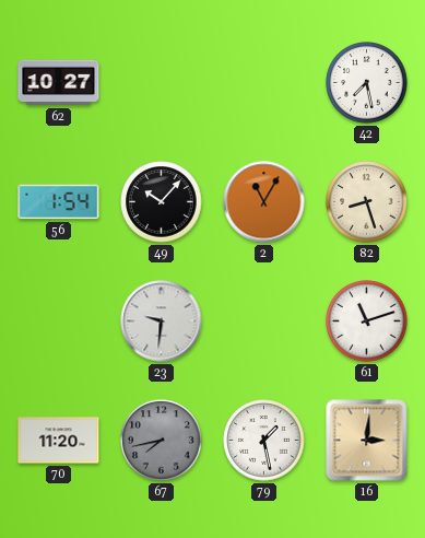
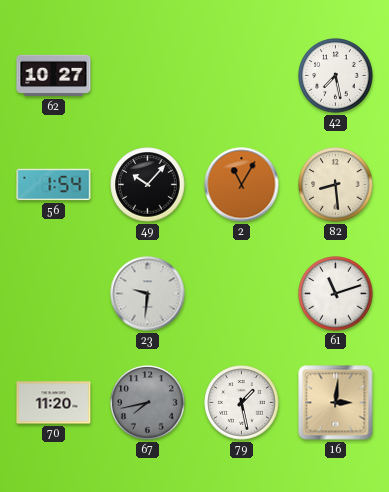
82: 8:27 -> 8:29 (336, 185)
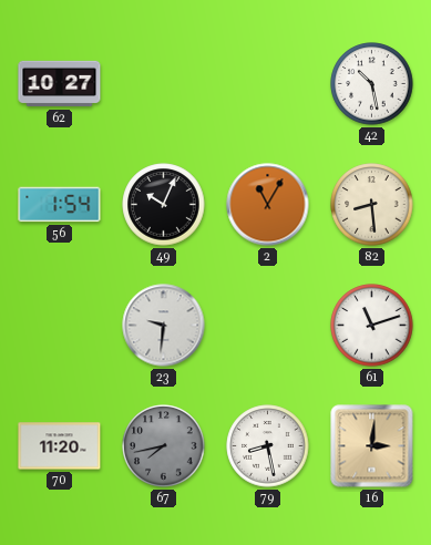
42: 7:28 -> 10:28 (372, 84)
49: 10:07 -> 10:04 (164, 205)
79: 1:28 -> 8:28 (268, 446)
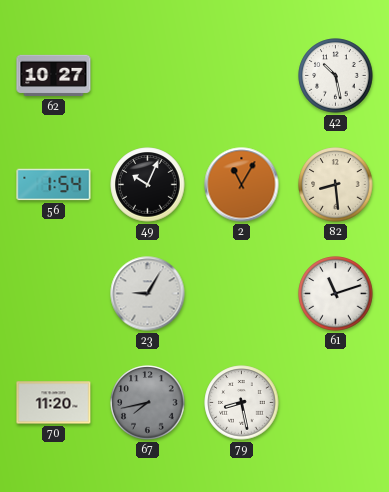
23: 9:31 -> 9:05 (148, 294)
16: 3:01 -> none (372, 446)
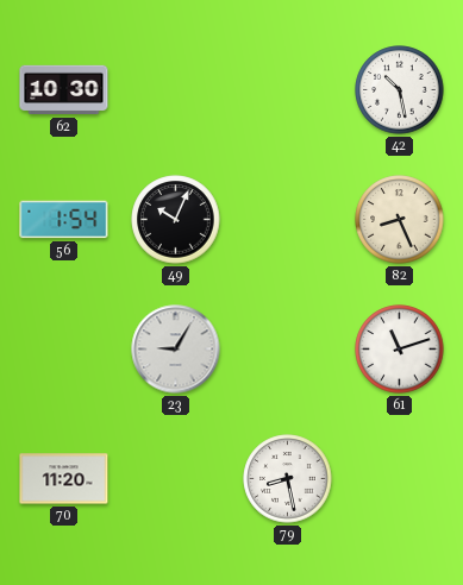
62: 10:27 -> 10:30 (64, 90)
2: 11:05 -> none (242, 185)
82: 8:29 -> 8:26 (400, 220)
67: 7:43 -> none (148, 403)
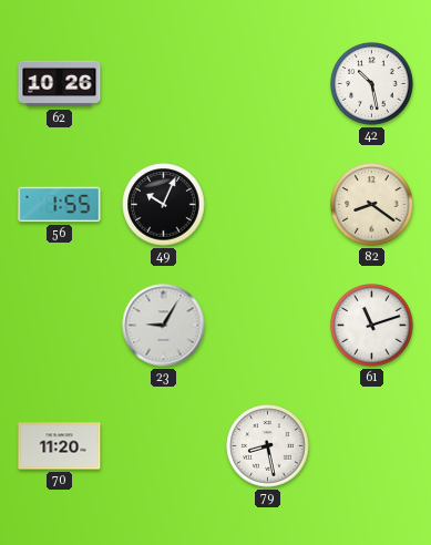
62: 10:30 -> 10:26 (60, 84)
56: 1:54 -> 1:55 (60, 205)
82: 8:26 -> 8:21 (372, 205)
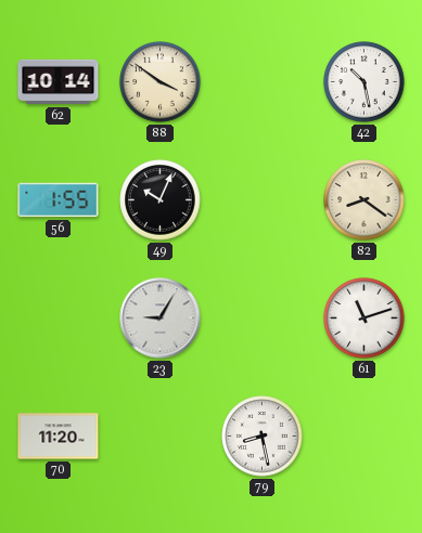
62: 10:26 -> 10:14 (59, 82)
88: none -> 3:51 (161, 82)
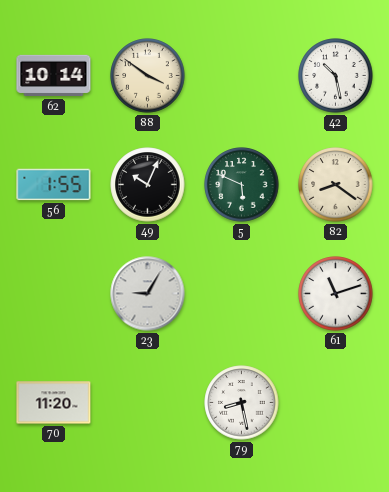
5: none -> 5:49 (242, 185)
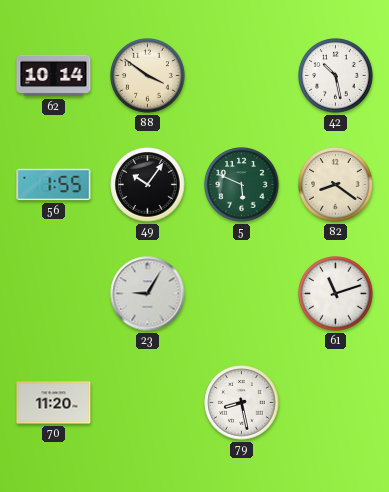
49: 10:04 -> 10:06 (148, 185)
